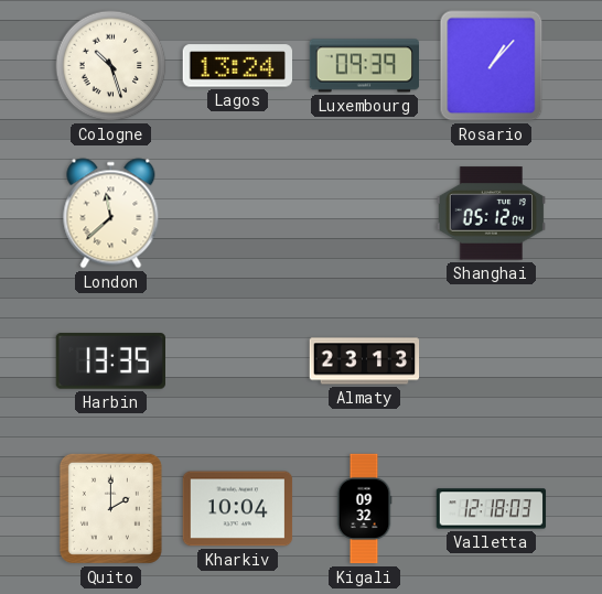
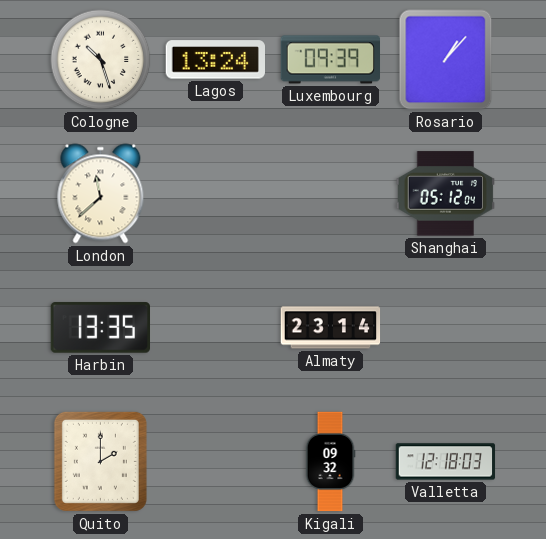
Almaty: 23:13 -> 23:14 (331, 328)
Kharkiv: 10:04 -> none (238, 509)
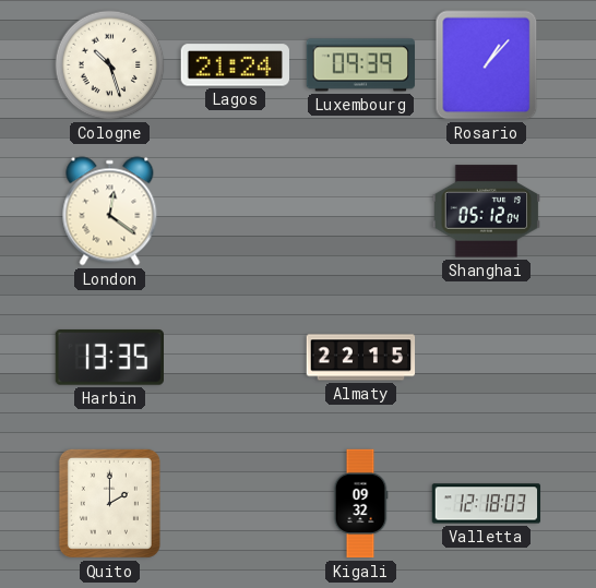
Lagos: 13:24 -> 21:24 (235, 65)
London: 11:38 -> 12:21 (110, 212)
Almaty: 23:14 -> 22:15 (361, 358)
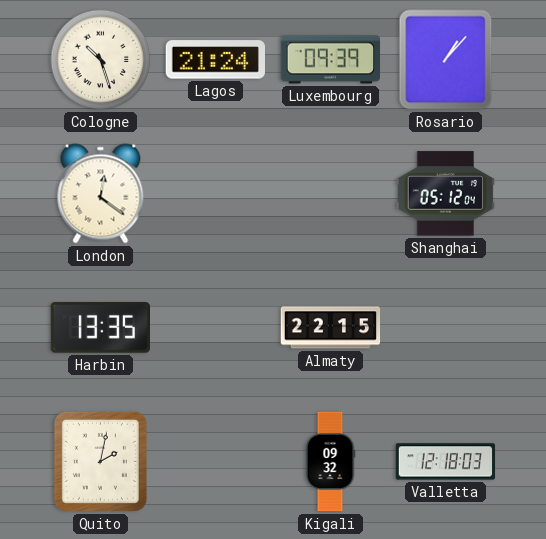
Quito: 2:00 -> 2:02 (100, 461)
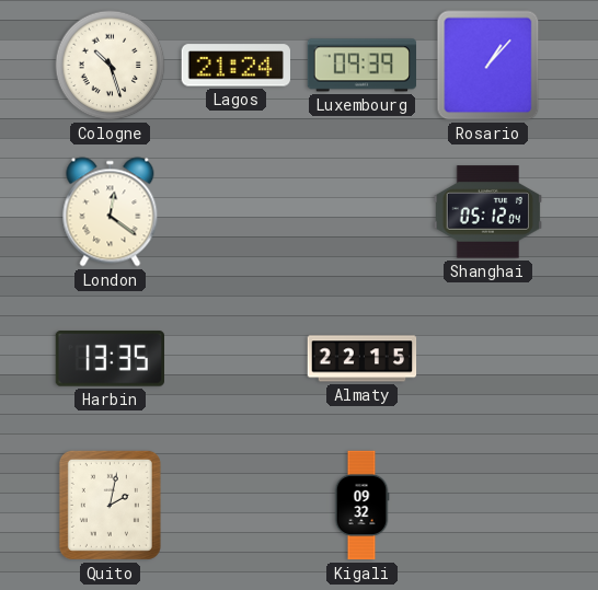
Valletta: 12:18 -> none (446, 462)
